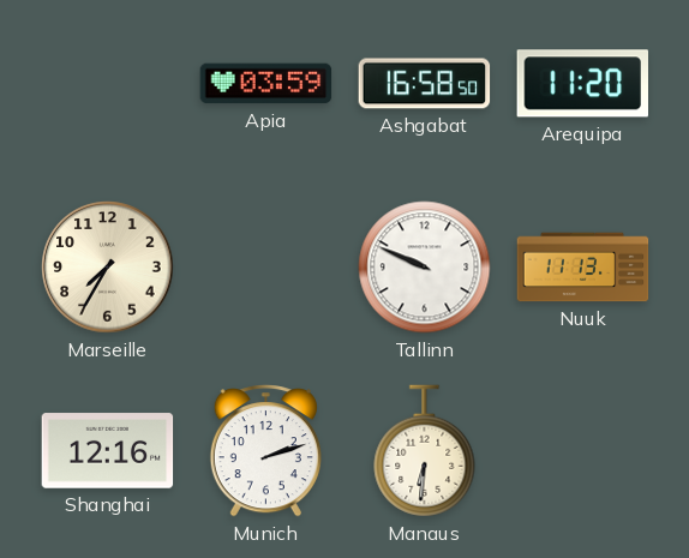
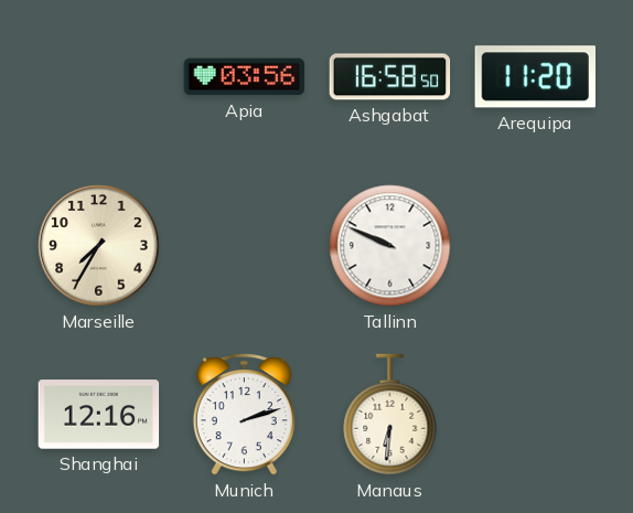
Apia: 03:59 -> 03:56 (245, 77)
Nuuk: 11:13 -> none (583, 268)
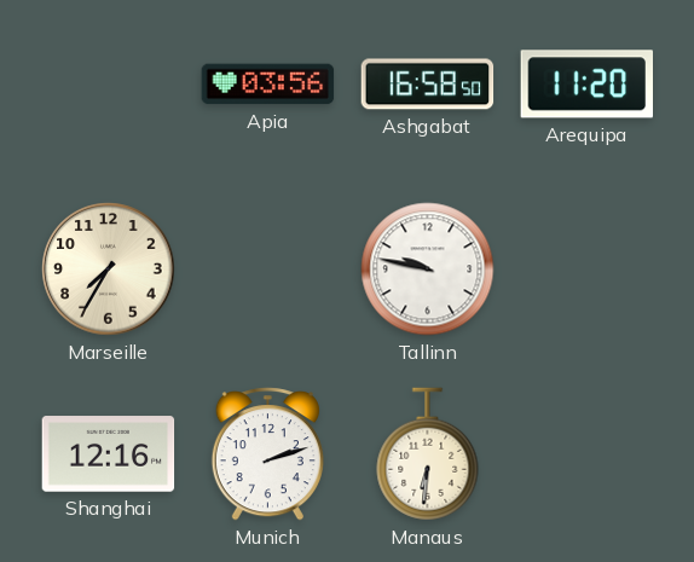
Tallinn: 9:49 -> 9:47 (428, 270)
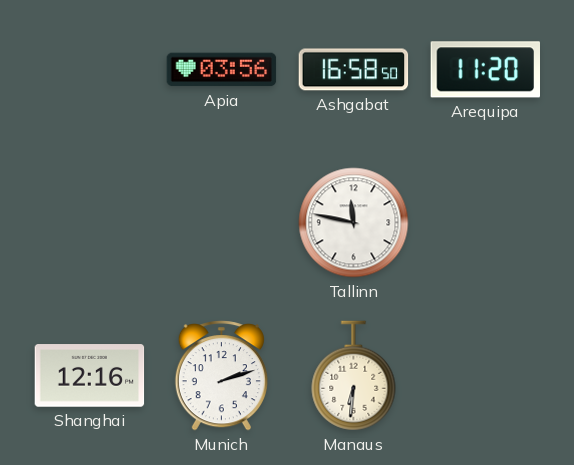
Marseille: 7:35 -> none (109, 270)
Tallinn: 9:47 -> 11:47 (354, 223)
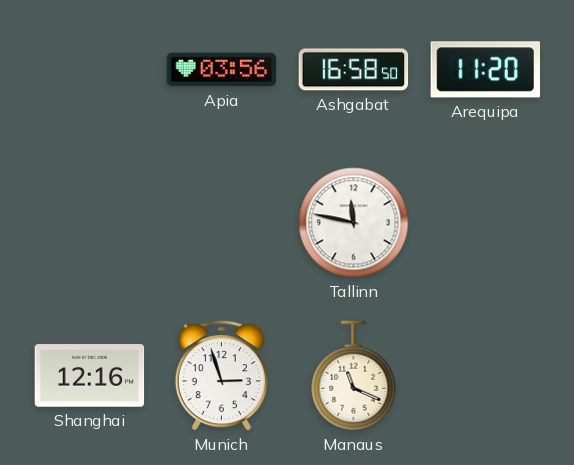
Munich: 2:12 -> 2:57 (221, 376)
Manaus: 6:31 -> 11:19 (354, 376)
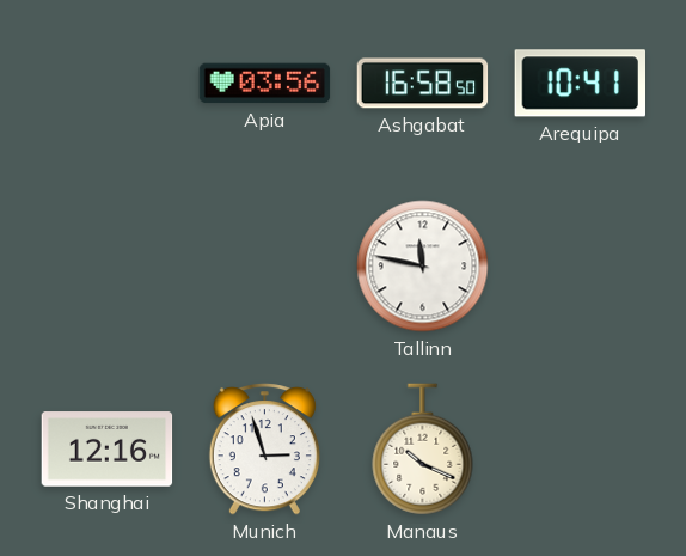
Arequipa: 11:20 -> 10:41 (580, 84)
Manaus: 11:19 -> 10:19 (423, 450)
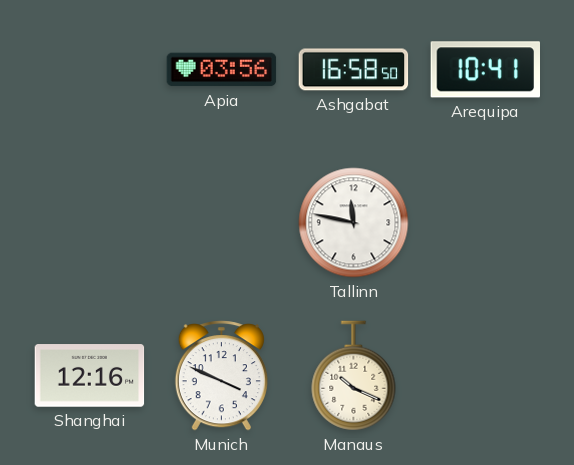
Munich: 2:57 -> 3:49 (221, 376)
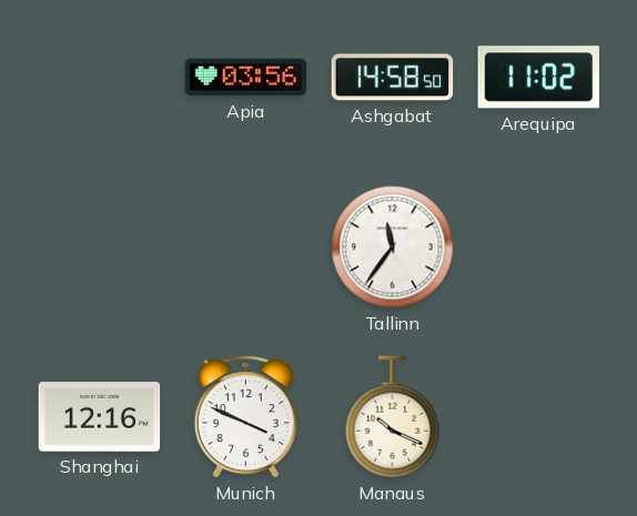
Ashgabat: 16:58 -> 14:58 (393, 78)
Arequipa: 10:41 -> 11:02 (538, 78)
Tallinn: 11:47 -> 11:36 (393, 247)
